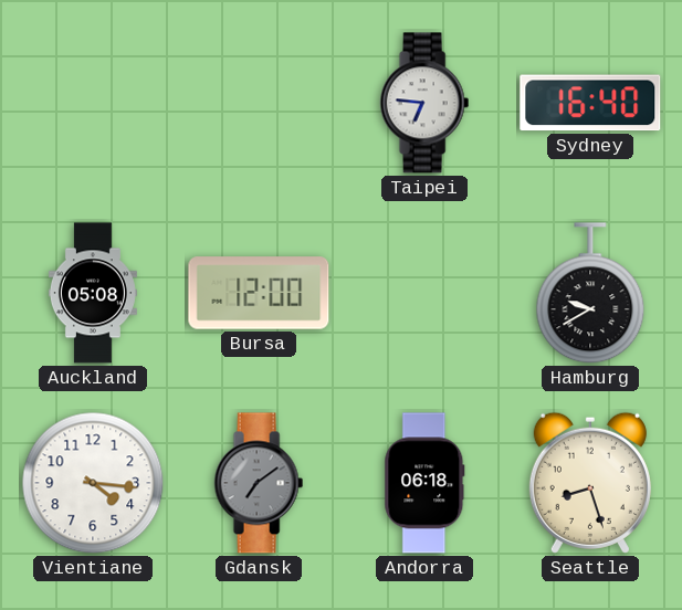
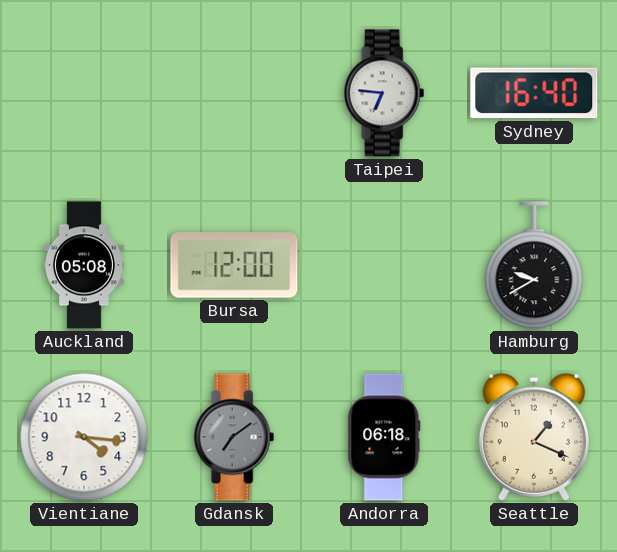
Seattle: 8:27 -> 1:19 (534, 437)
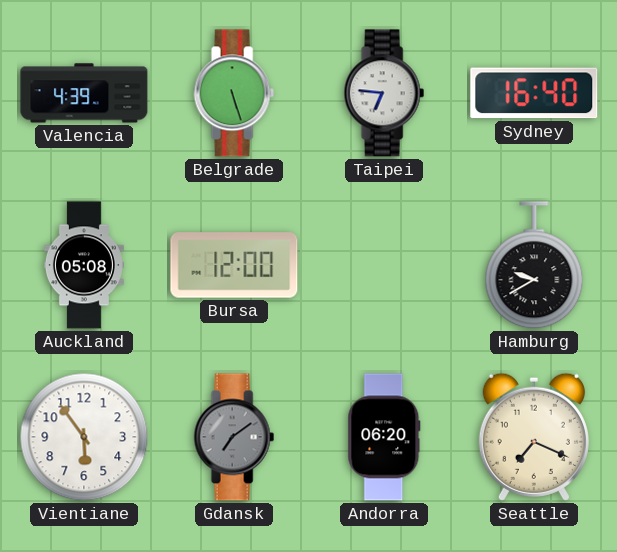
Valencia: none -> 4:39 (84, 93)
Belgrade: none -> 5:27 (234, 93)
Vientiane: 4:16 -> 5:54 (84, 437)
Andorra: 06:18 -> 06:20 (384, 437)
Seattle: 1:19 -> 7:19 (534, 437)
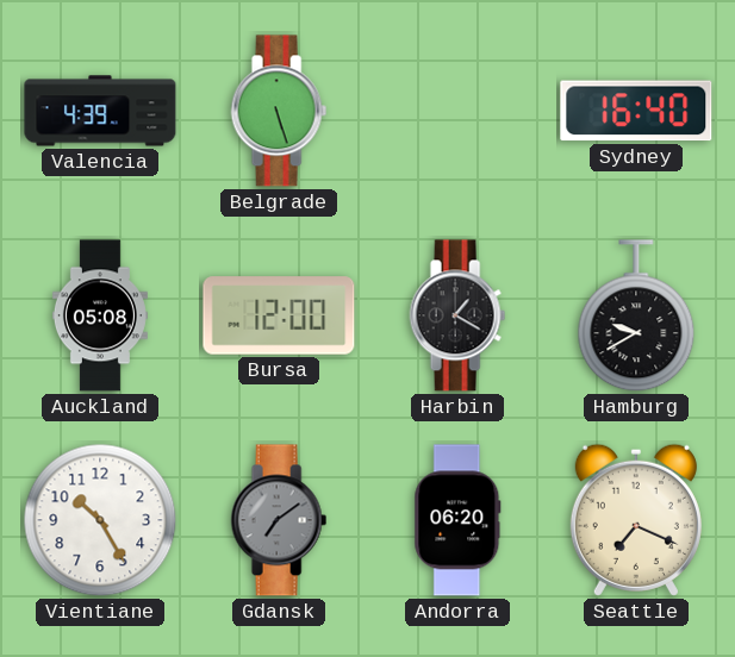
Taipei: 6:46 -> none (384, 93)
Harbin: none -> 1:20 (457, 315)
Vientiane: 5:54 -> 10:25 (100, 520)
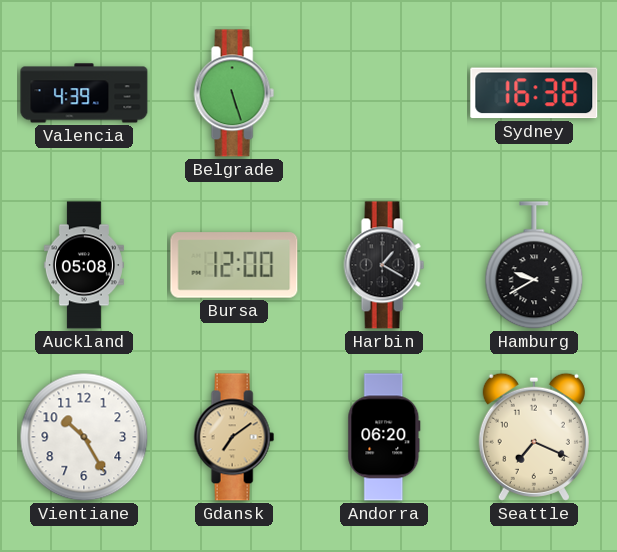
Sydney: 16:40 -> 16:38 (534, 93)
Gdansk dial: grey -> champagne (234, 437)
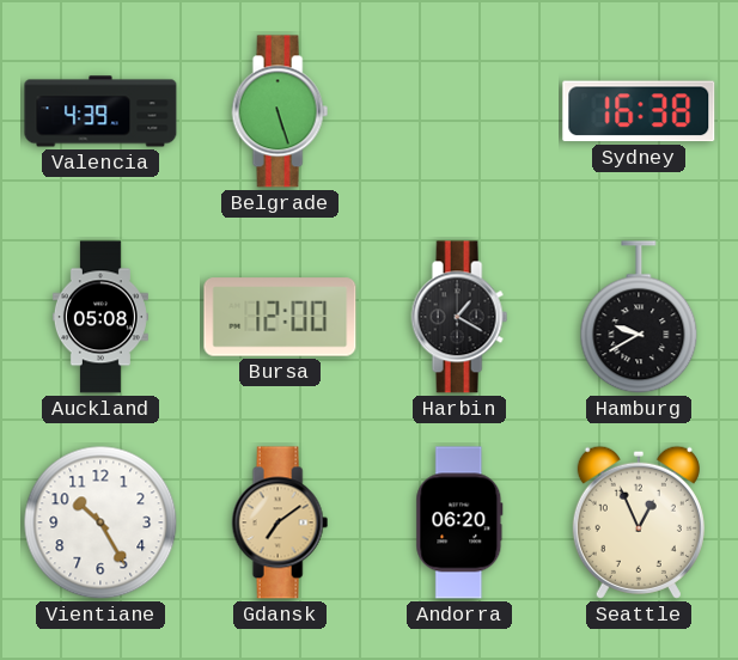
Seattle: 7:19 -> 12:56 (639, 522)
